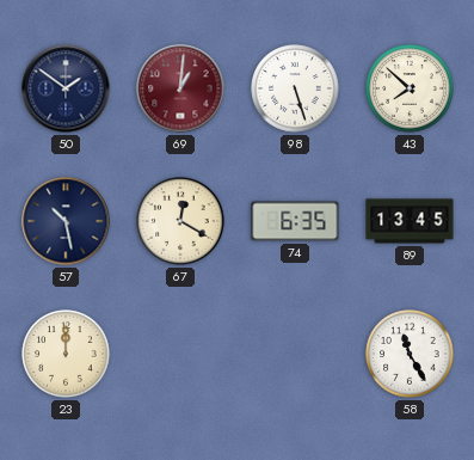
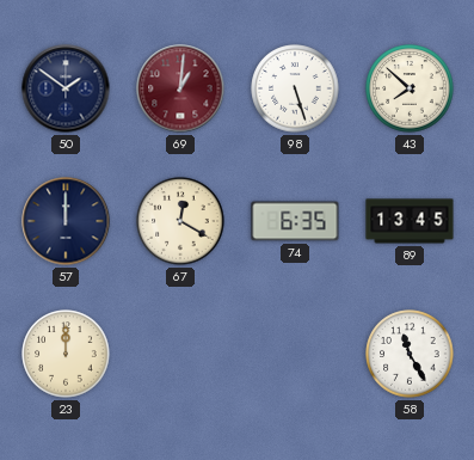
57: 10:28 -> 12:00 (66, 221)
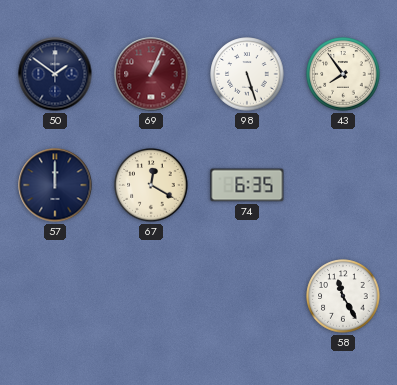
69: 1:01 -> 1:04 (151, 74)
43: 7:52 -> 7:54 (343, 74)
89: 13:45 -> none (410, 221)
23: 12:00 -> none (66, 354)
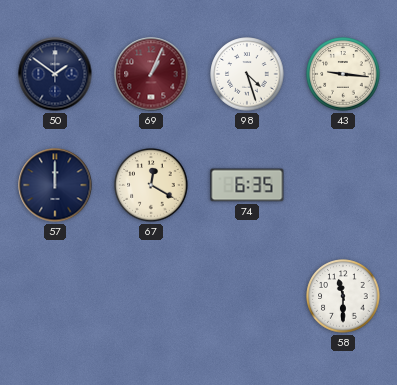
98: 5:27 -> 4:27 (247, 74)
43: 7:54 -> 9:16 (343, 74)
58: 11:25 -> 11:30 (343, 296)
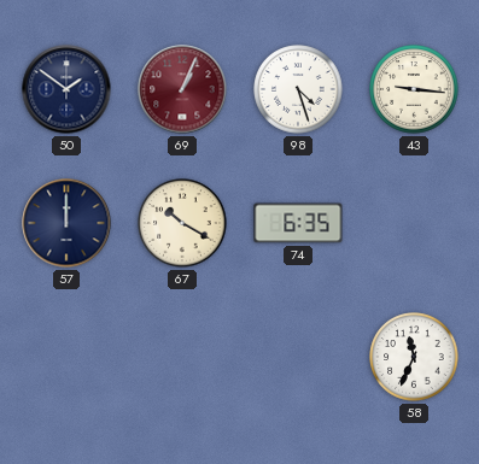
67: 12:20 -> 10:20 (182, 223)
58: 11:30 -> 11:34 (414, 357)
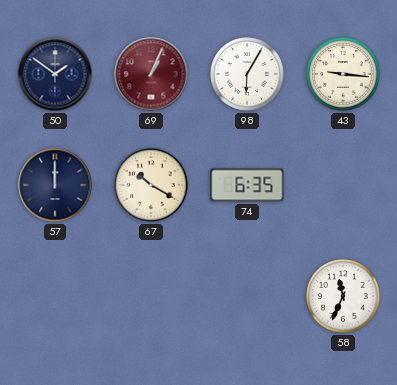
98: 4:27 -> 6:05 (247, 74)
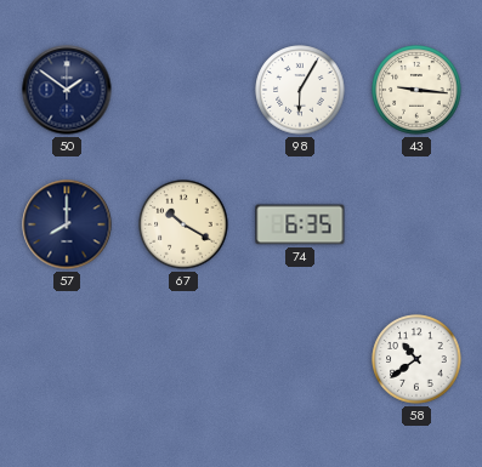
69: 1:04 -> none (151, 74)
57: 12:00 -> 8:00 (67, 224)
58: 11:34 -> 10:39 (416, 359)
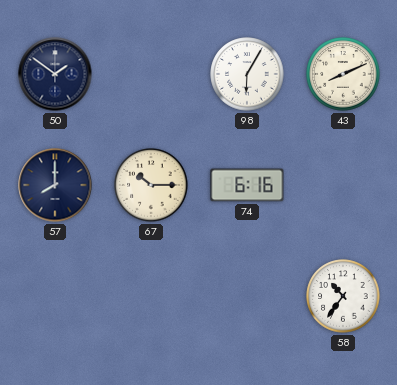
43: 9:16 -> 8:11 (343, 74)
67: 10:20 -> 10:15 (151, 185)
74: 6:35 -> 6:16 (247, 185)
58: 10:39 -> 10:36 (343, 296)
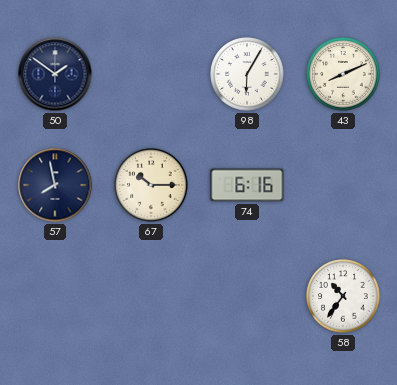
57: 8:00 -> 7:58 (55, 185)
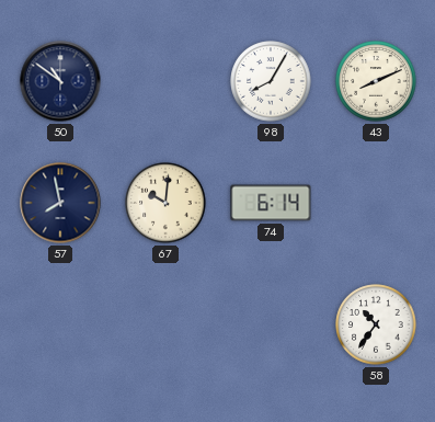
50: 1:51 -> 10:51 (60, 81)
98: 6:05 -> 8:05 (271, 81)
67: 10:15 -> 10:01 (165, 203)
74: 6:16 -> 6:14 (271, 203)
